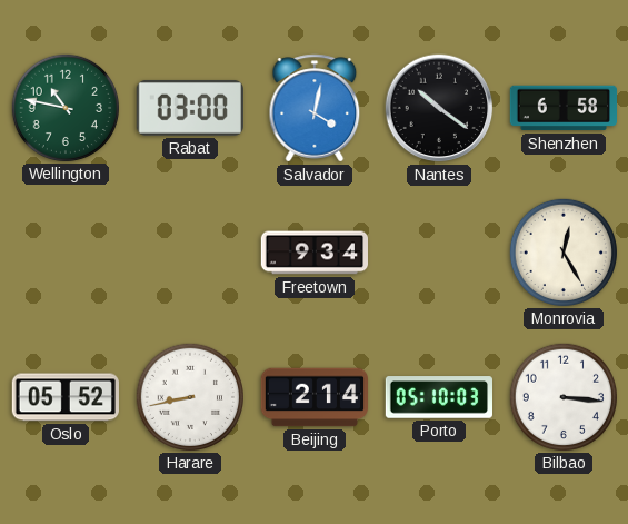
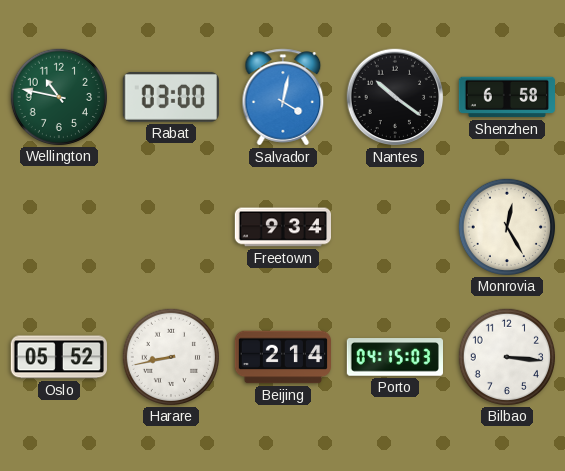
Porto: 05:10 -> 04:15 (394, 357)
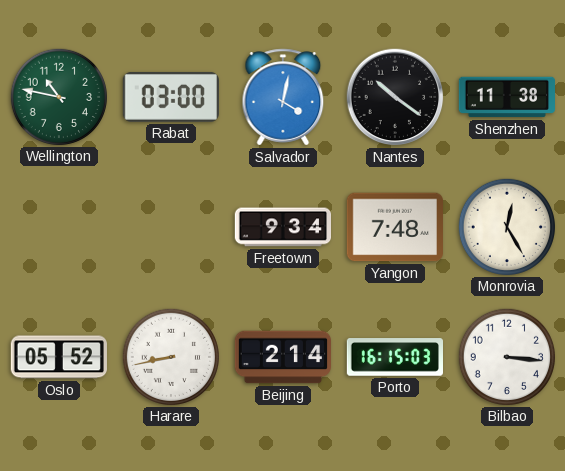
Shenzhen: 6:58 -> 11:38 (506, 97)
Yangon: none -> 7:48 (395, 227)
Porto: 04:15 -> 16:15 (394, 357)
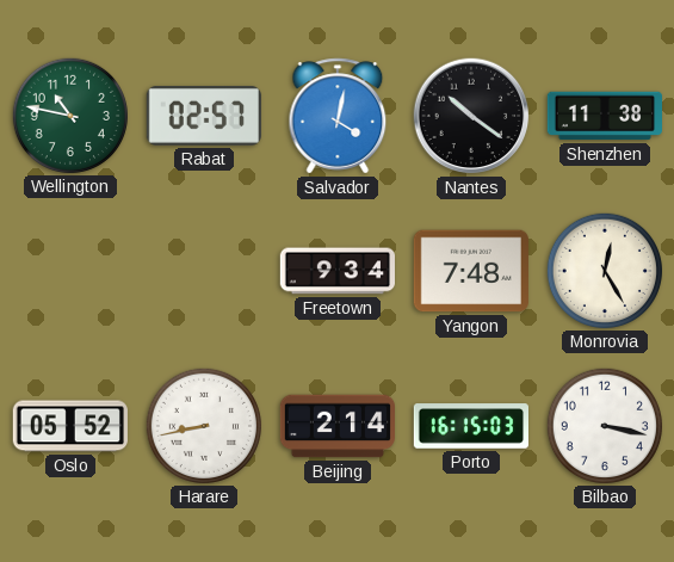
Rabat: 03:00 -> 02:57 (204, 116)
Bilbao: 3:16 -> 3:17 (604, 425)
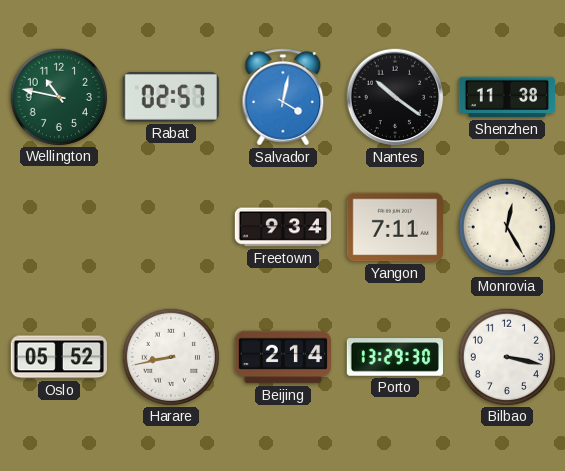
Yangon: 7:48 -> 7:11 (395, 227)
Porto: 16:15 -> 13:29 (394, 357)
